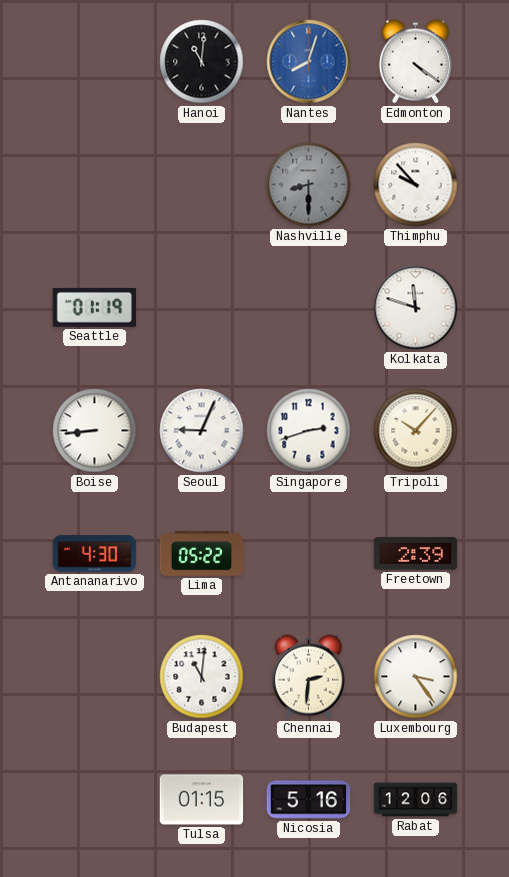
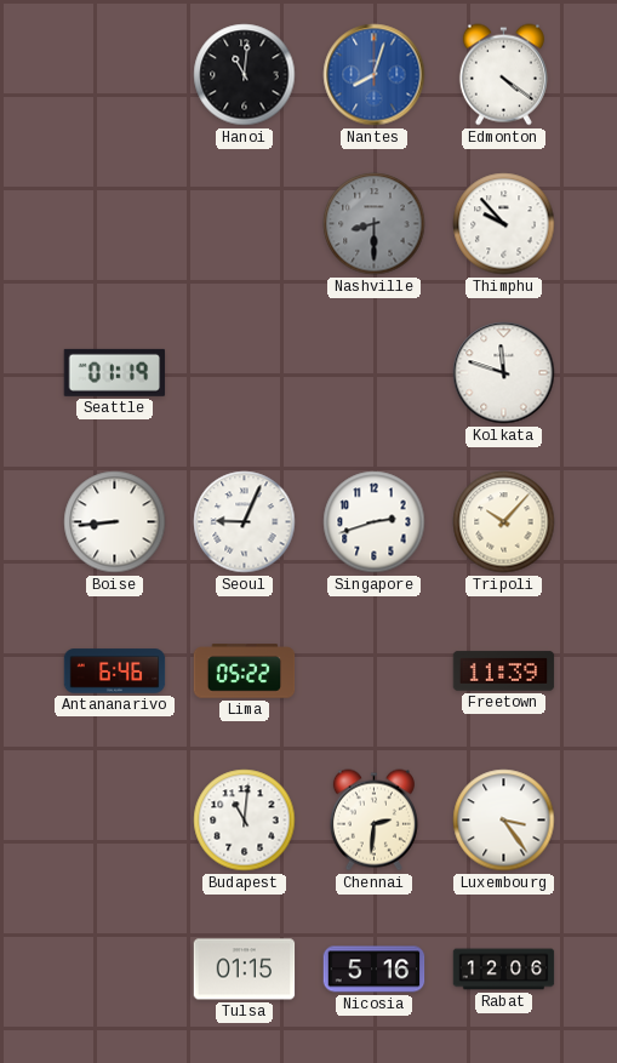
Antananarivo: 4:30 -> 6:46 (115, 671)
Freetown: 2:39 -> 11:39 (504, 671)
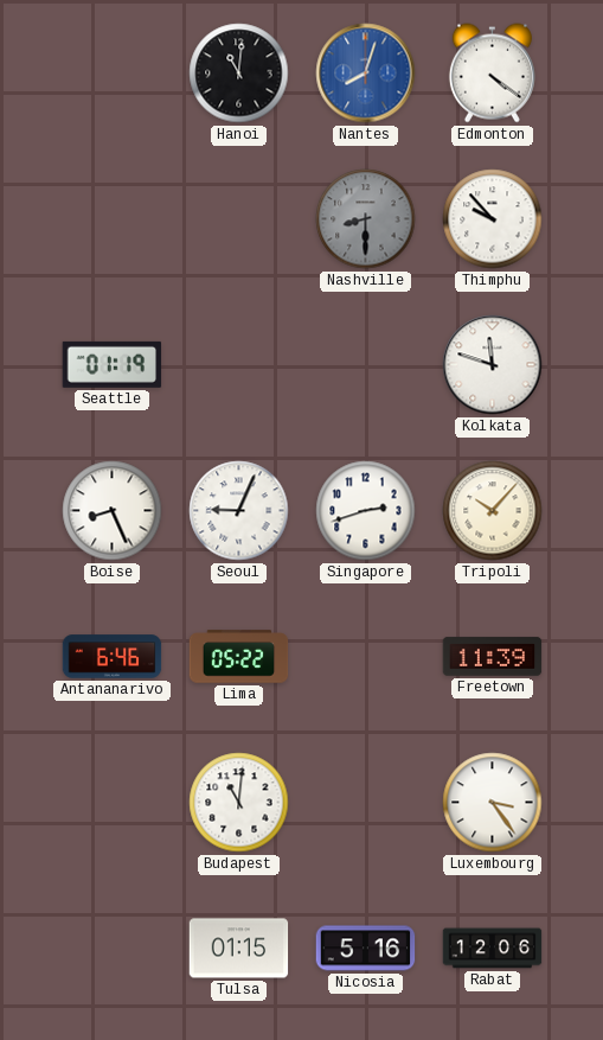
Boise: 8:44 -> 8:26 (113, 511)
Chennai: 2:31 -> none (373, 821)
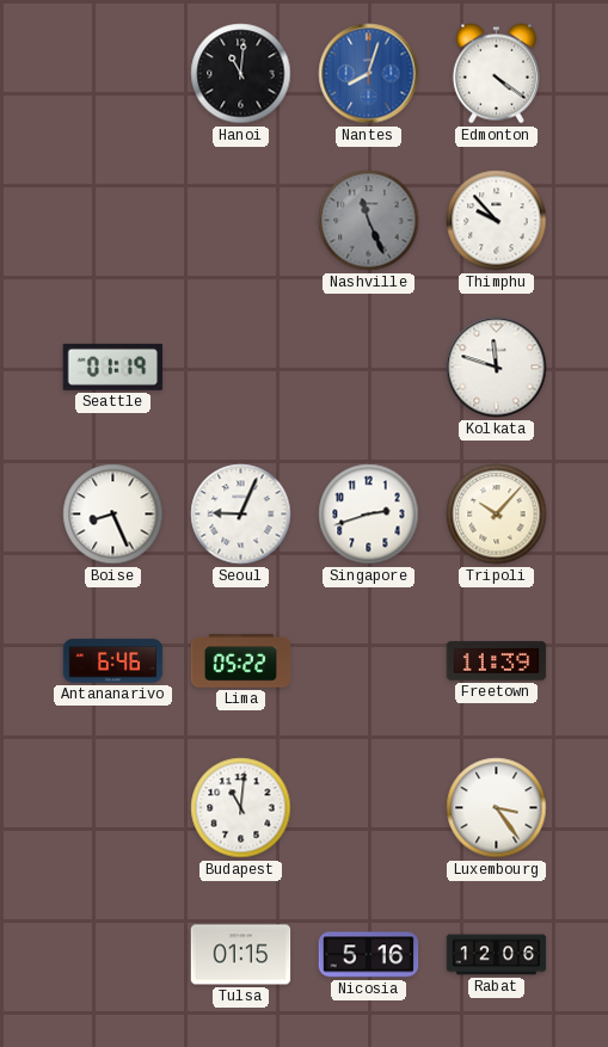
Nashville: 8:30 -> 11:26 (369, 221)
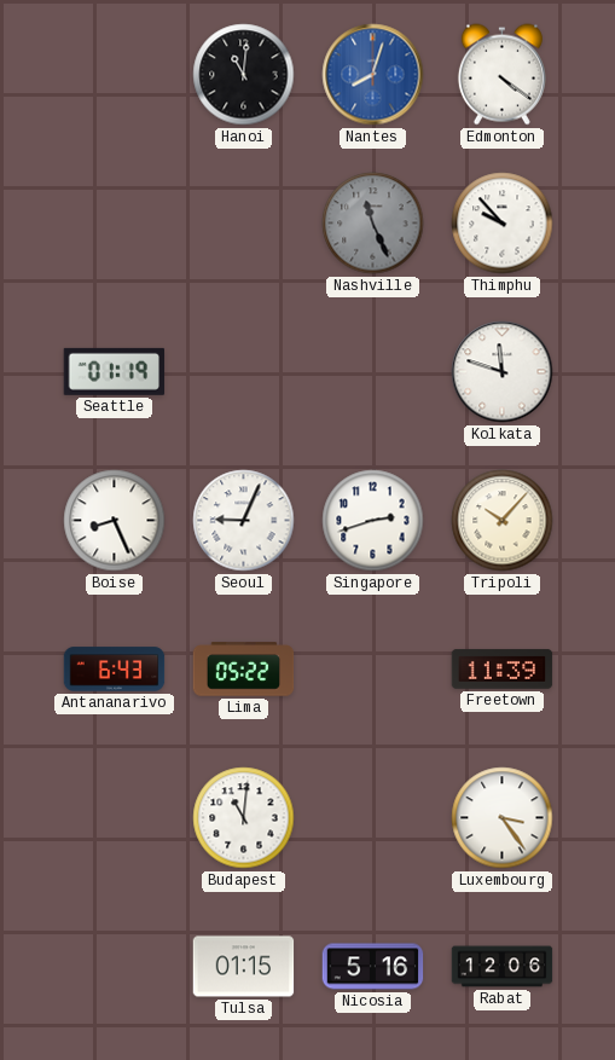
Antananarivo: 6:46 -> 6:43 (115, 670)
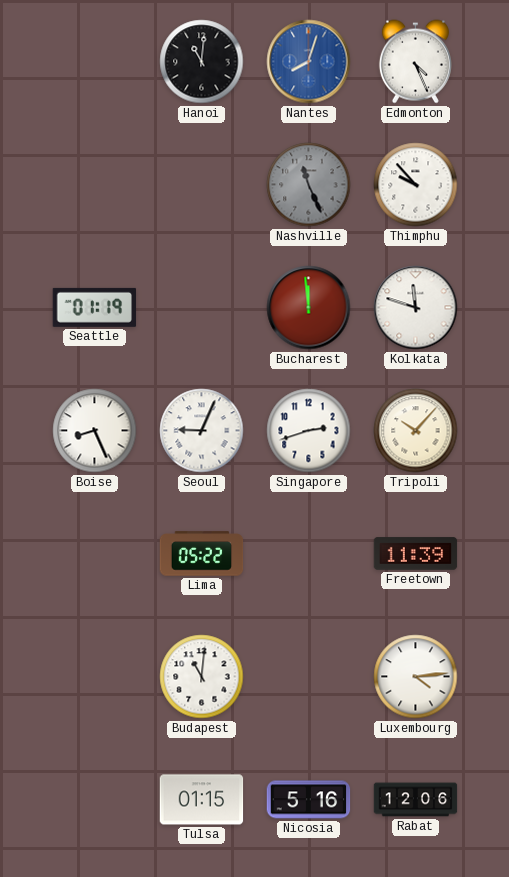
Edmonton: 4:21 -> 4:26 (415, 62)
Bucharest: none -> 11:59 (309, 308)
Antananarivo: 6:43 -> none (115, 670)
Luxembourg: 3:24 -> 4:14 (416, 677)
